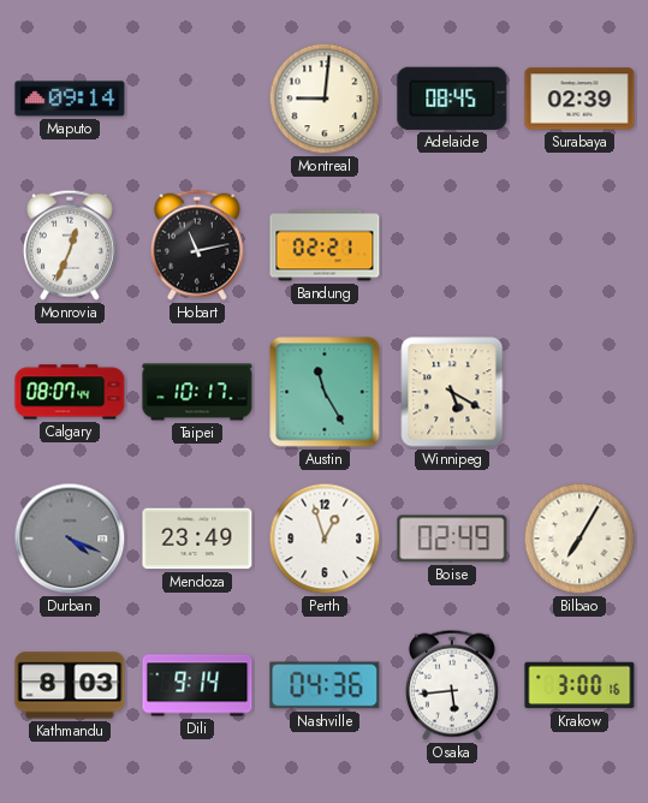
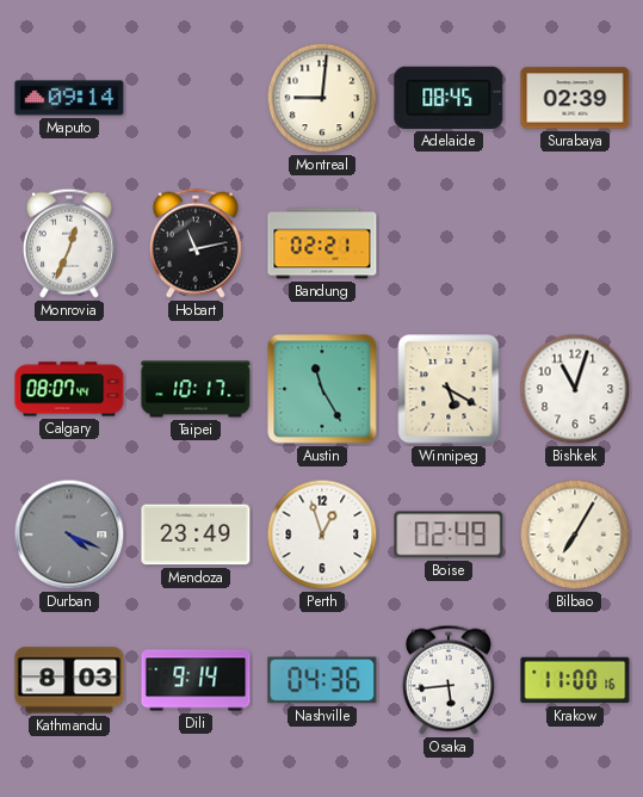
Bishkek: none -> 11:03 (575, 389)
Krakow: 3:00 -> 11:00 (575, 680)
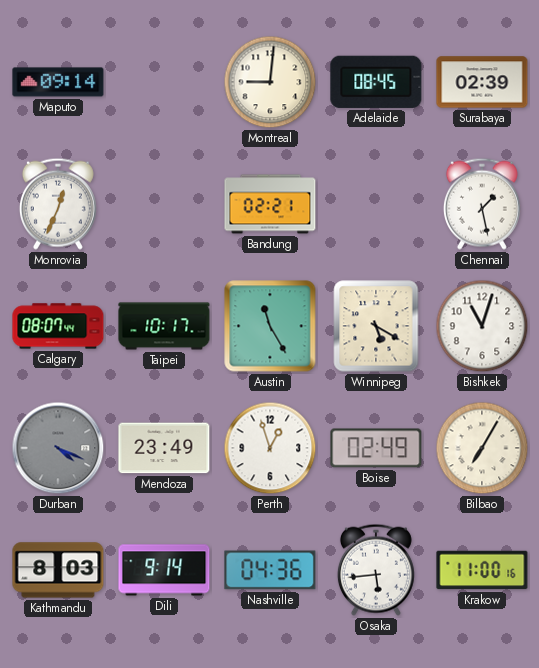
Hobart: 11:13 -> none (196, 243)
Chennai: none -> 1:28 (482, 204)
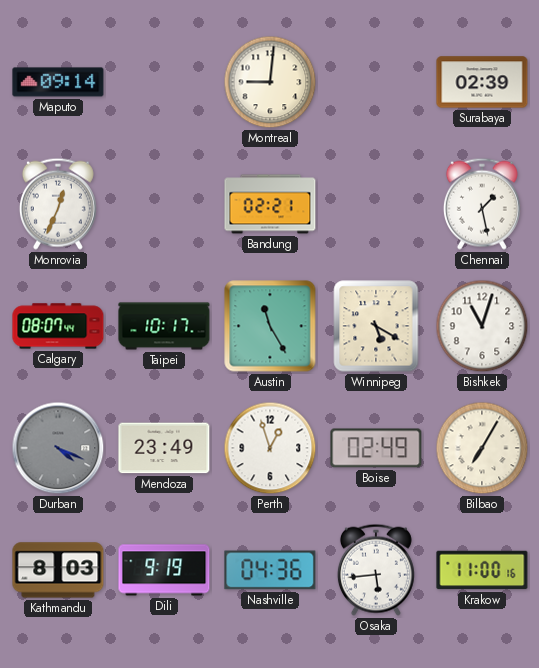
Adelaide: 08:45 -> none (376, 82)
Dili: 9:14 -> 9:19 (164, 570)
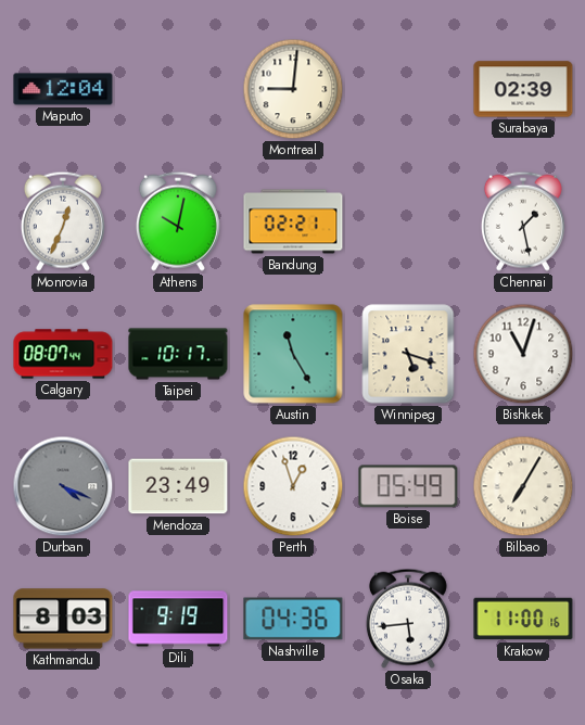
Maputo: 09:14 -> 12:04 (63, 89)
Athens: none -> 10:02 (178, 221)
Winnipeg: 5:20 -> 5:18 (408, 354)
Boise: 02:49 -> 05:49 (408, 486)
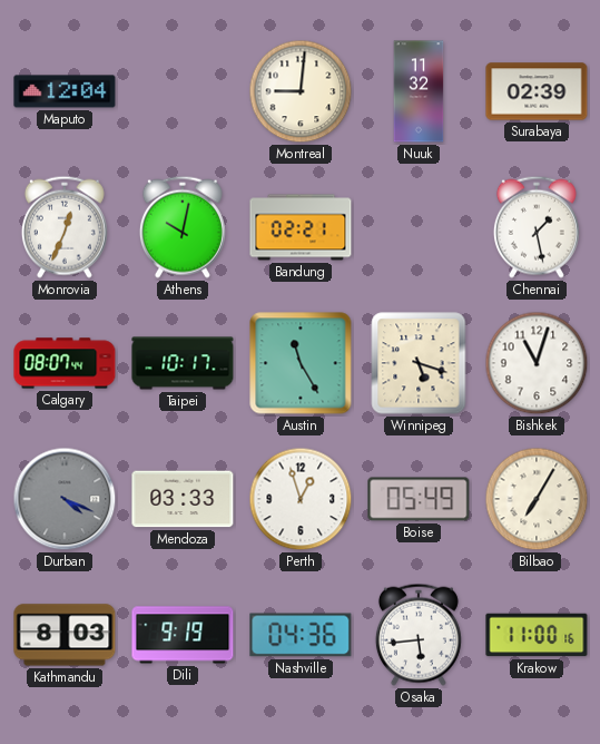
Nuuk: none -> 11:32 (419, 91)
Mendoza: 23:49 -> 03:33 (183, 499)
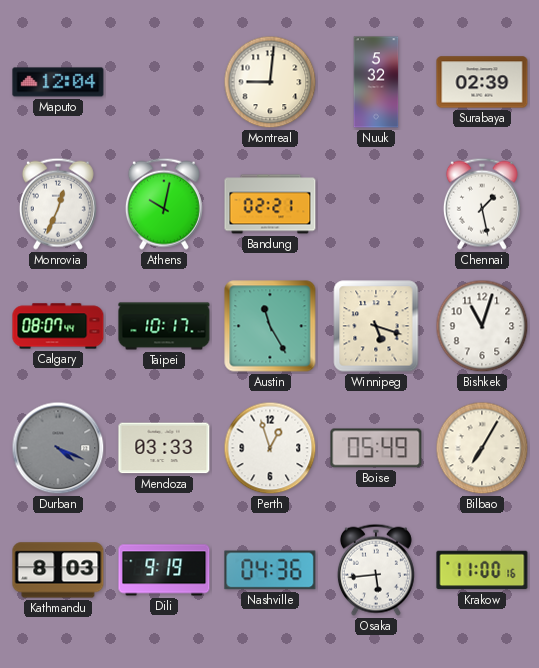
Nuuk: 11:32 -> 5:32 (376, 82)
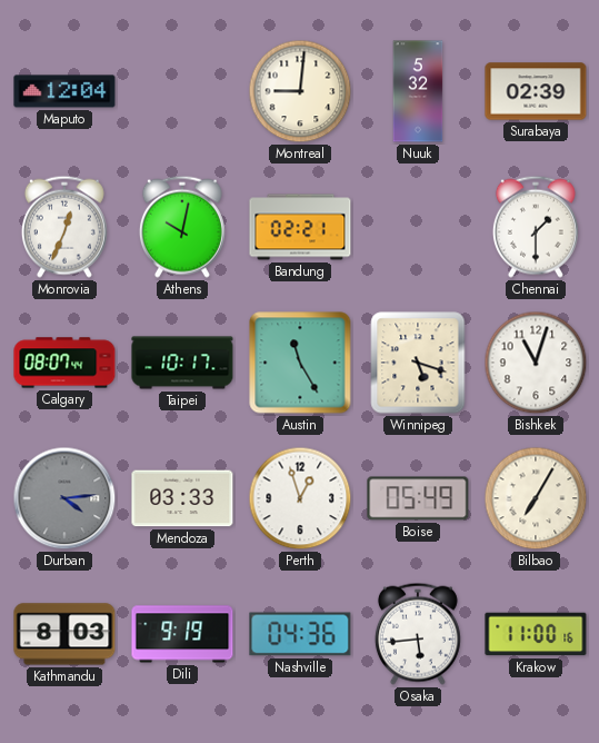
Chennai: 1:28 -> 1:30 (536, 227)
Durban: 4:19 -> 4:14 (64, 498)
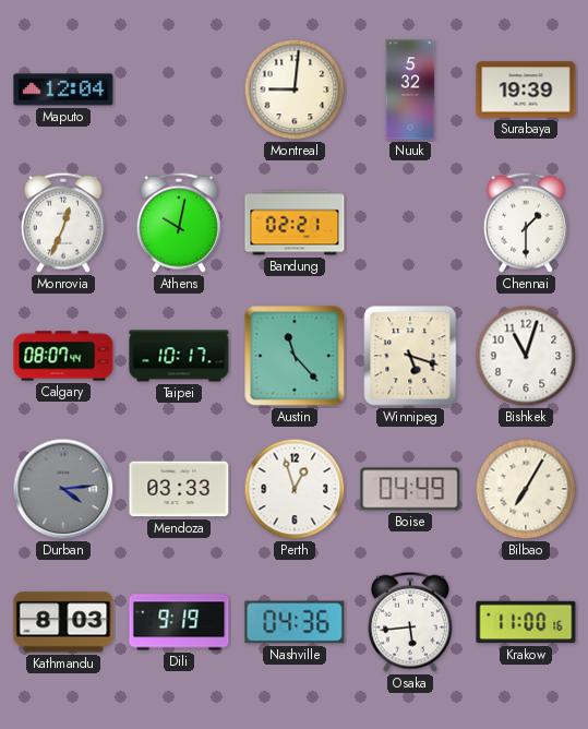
Surabaya: 02:39 -> 19:39 (526, 89)
Austin: 11:25 -> 11:23 (295, 356)
Boise: 05:49 -> 04:49 (410, 489)
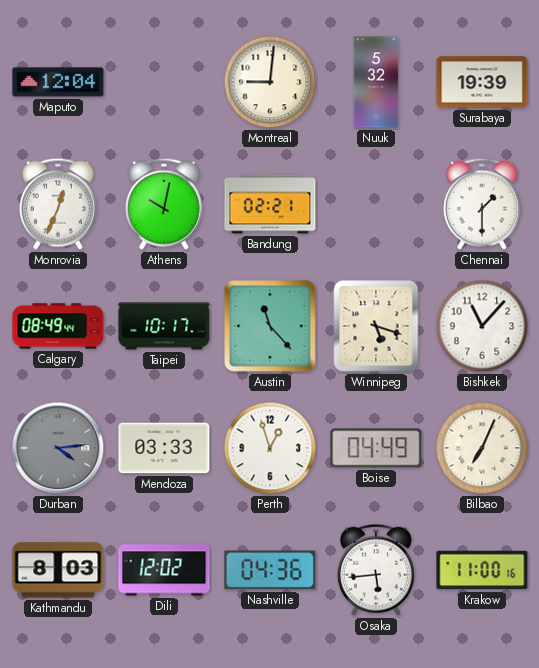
Calgary: 08:07 -> 08:49 (58, 326)
Bishkek: 11:03 -> 11:07 (482, 326)
Bilbao: 7:05 -> 7:04 (482, 448)
Dili: 9:19 -> 12:02 (164, 570)
